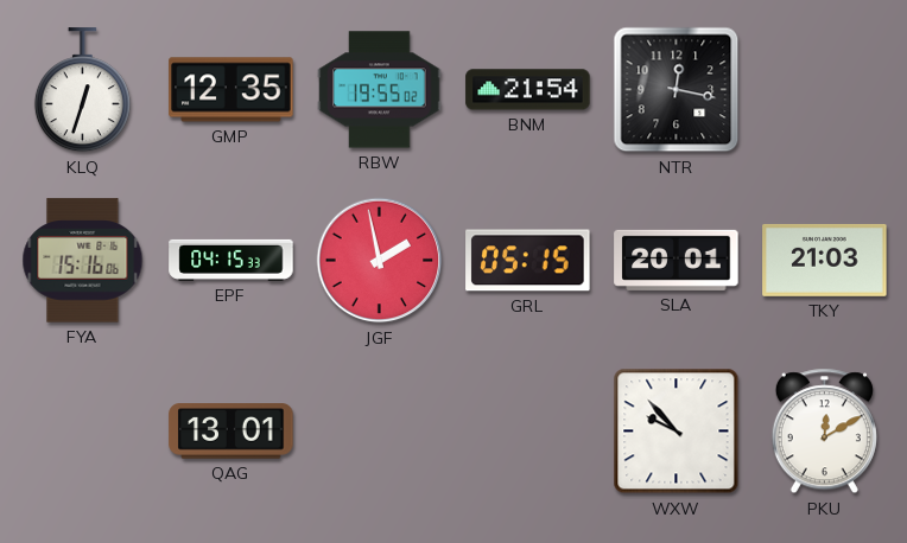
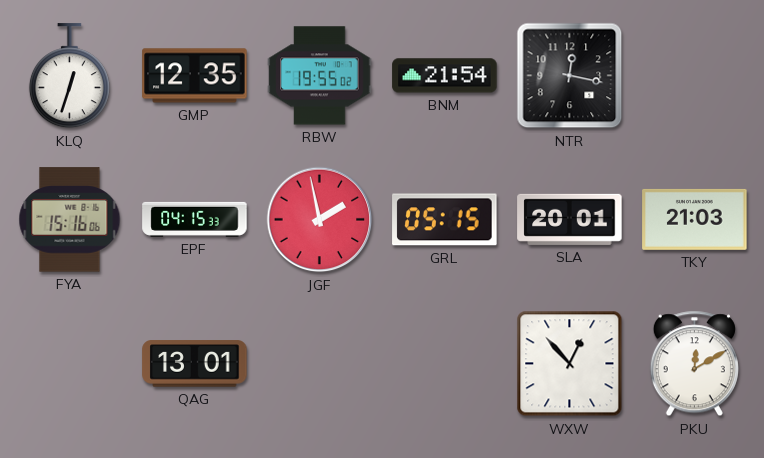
WXW: 9:53 -> 12:53 (570, 364)
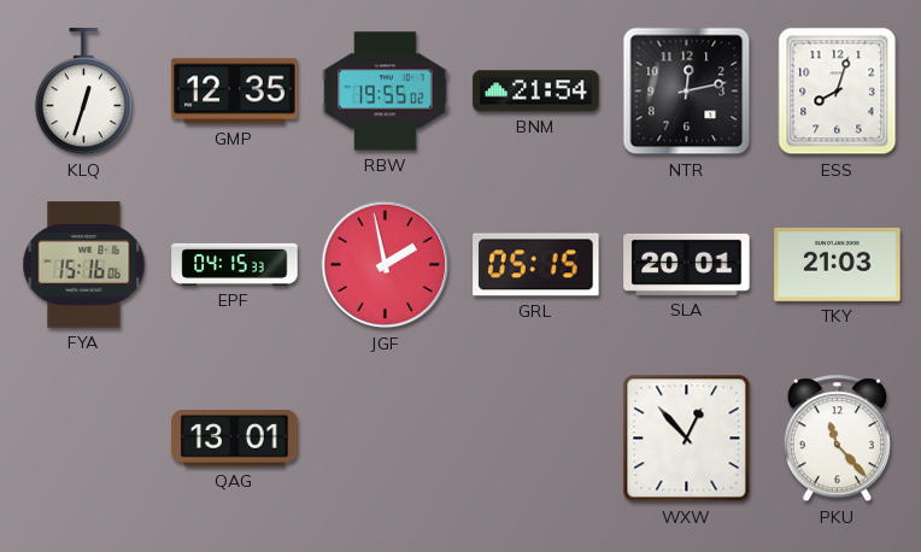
NTR: 12:17 -> 12:13 (687, 92)
ESS: none -> 8:03 (838, 92)
PKU: 12:10 -> 11:23 (837, 439)
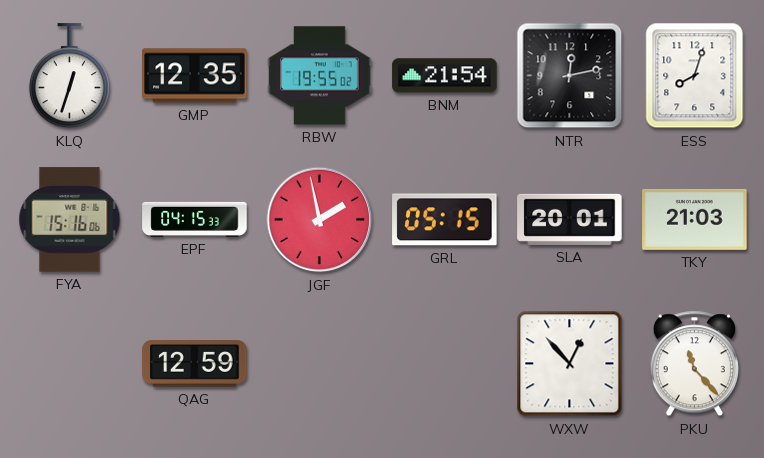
QAG: 13:01 -> 12:59 (195, 364)
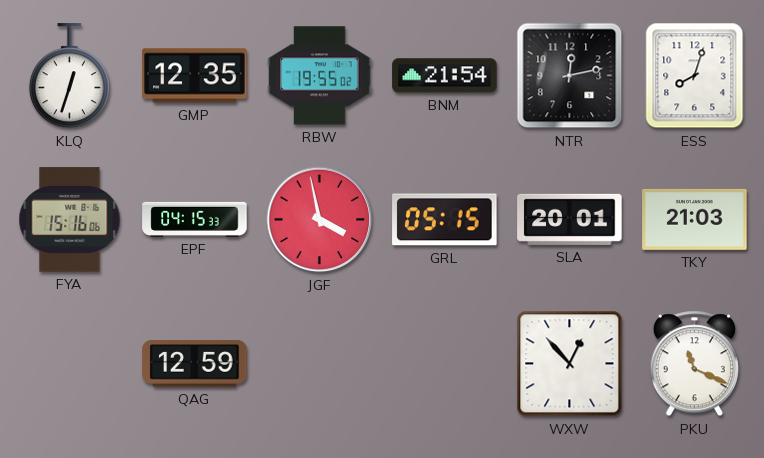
JGF: 1:58 -> 3:58 (320, 220)
PKU: 11:23 -> 11:19 (694, 364)
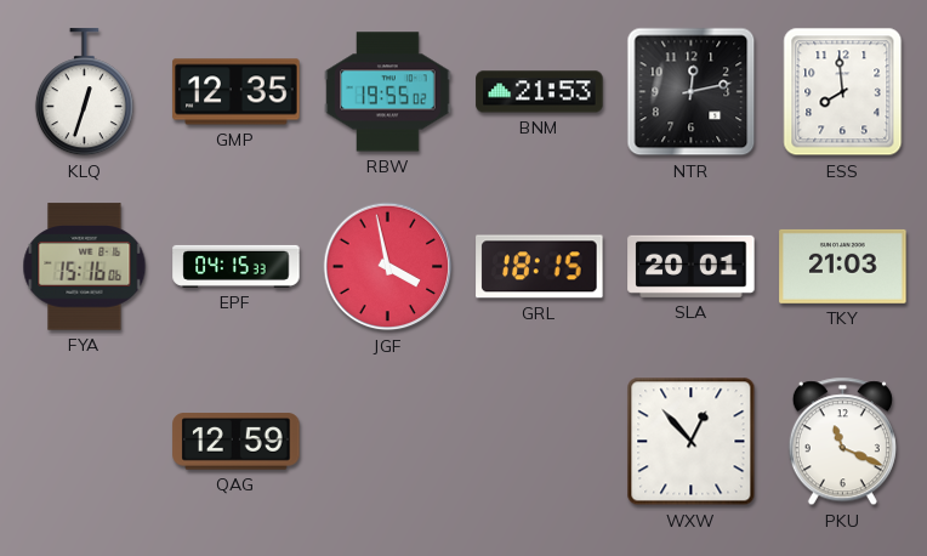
BNM: 21:54 -> 21:53 (540, 92)
ESS: 8:03 -> 7:59 (843, 92)
GRL: 05:15 -> 18:15 (540, 267)
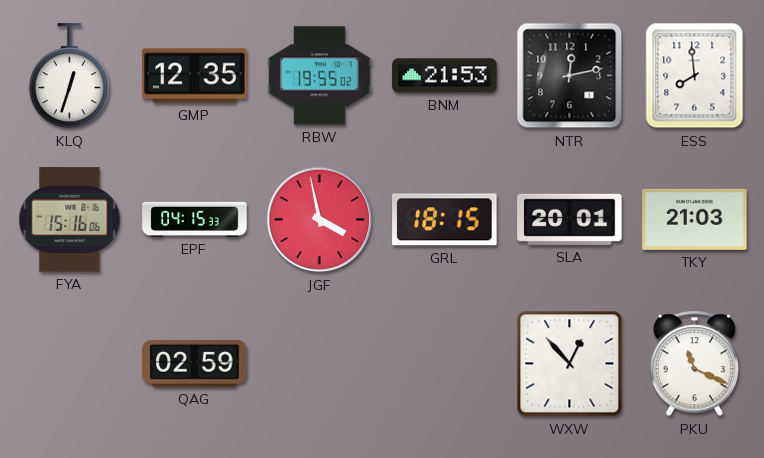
QAG: 12:59 -> 02:59 (195, 364)
